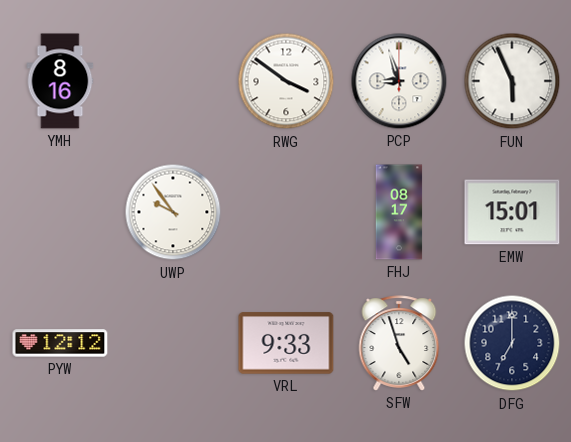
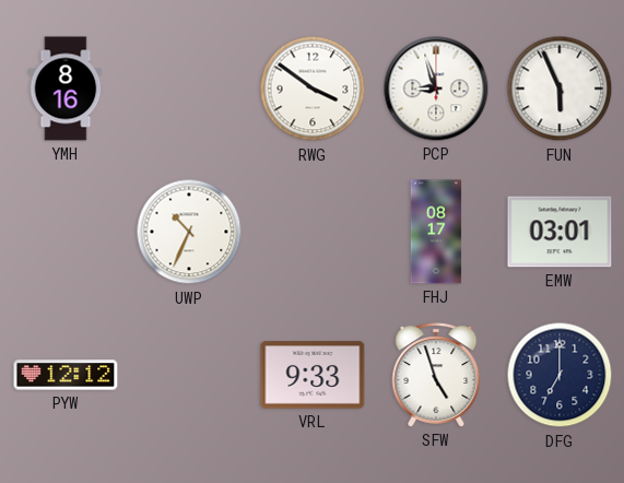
UWP: 9:54 -> 10:34 (189, 232)
EMW: 15:01 -> 03:01 (560, 232)
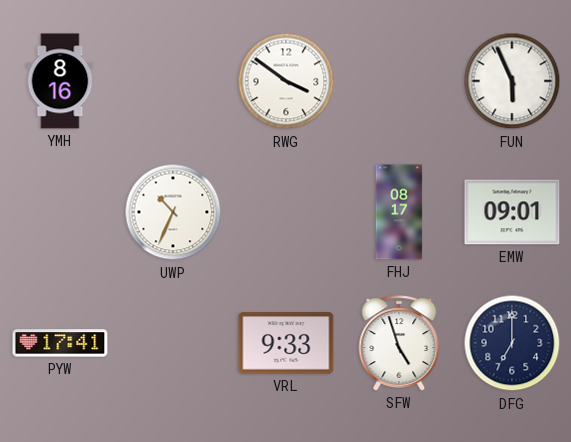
PCP: 8:57 -> none (436, 89)
EMW: 03:01 -> 09:01 (512, 212)
PYW: 12:12 -> 17:41 (60, 343)
